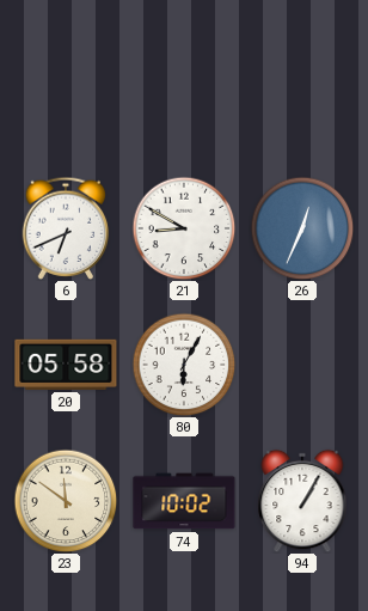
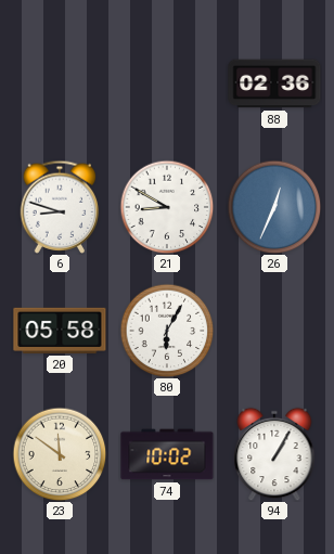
88: none -> 02:36 (274, 83)
6: 6:41 -> 8:48 (60, 207)
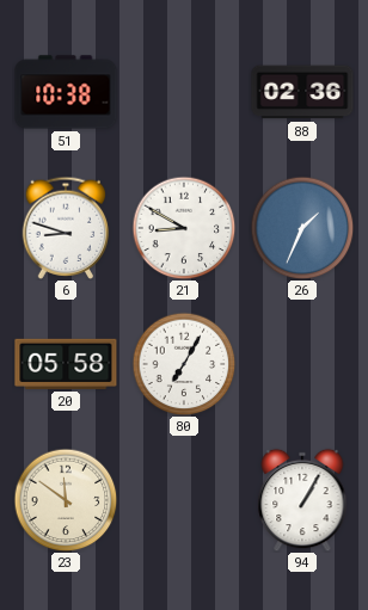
51: none -> 10:38 (66, 92)
26: 12:34 -> 1:34 (302, 228)
80: 6:05 -> 7:05 (184, 364)
74: 10:02 -> none (167, 454)
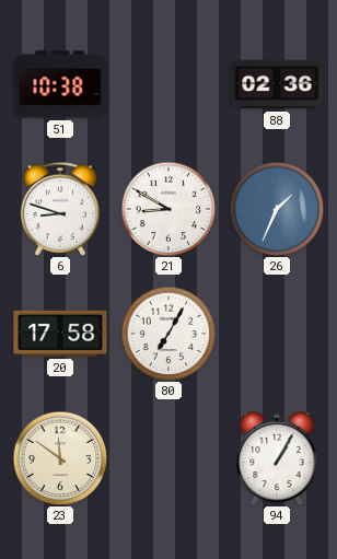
20: 05:58 -> 17:58 (60, 334)
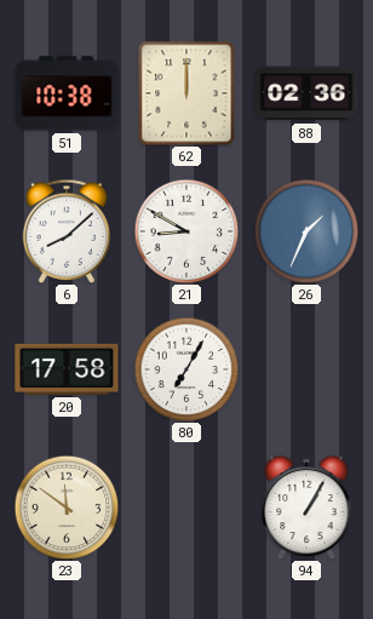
62: none -> 12:00 (187, 93)
6: 8:48 -> 8:08 (67, 231)
